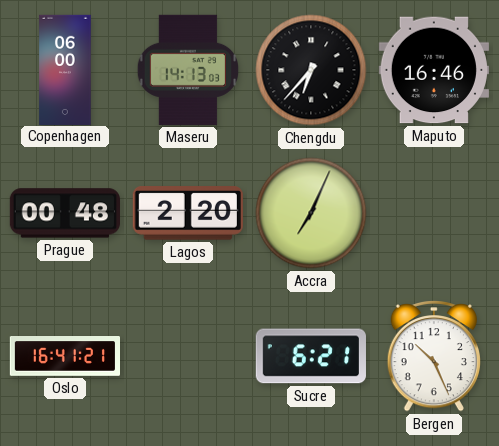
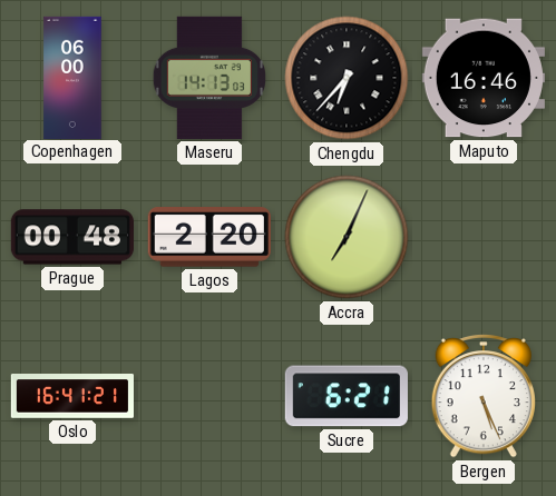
Bergen: 10:26 -> 5:26 (484, 397)
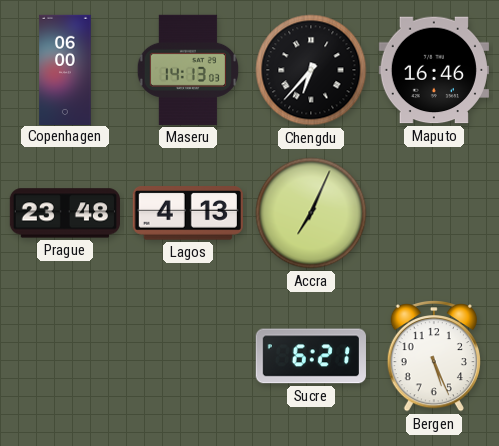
Prague: 00:48 -> 23:48 (64, 213)
Lagos: 2:20 -> 4:13 (188, 213)
Oslo: 16:41 -> none (71, 396)
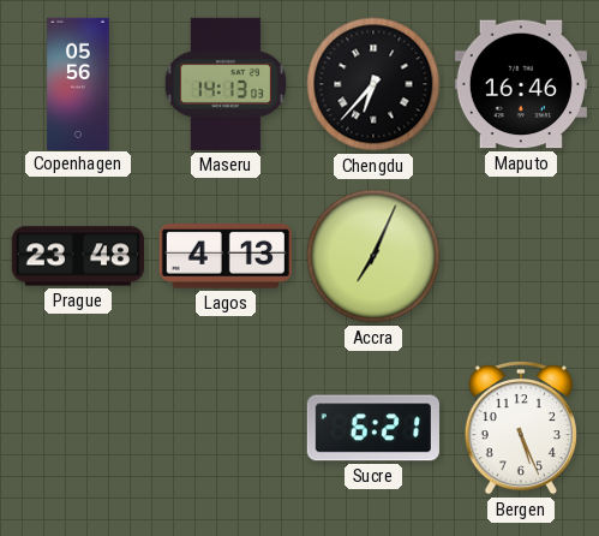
Copenhagen: 06:00 -> 05:56 (78, 83)
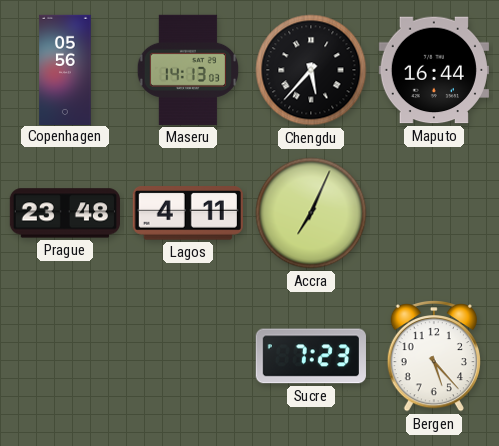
Chengdu: 6:37 -> 5:37 (311, 70)
Maputo: 16:46 -> 16:44 (434, 70)
Lagos: 4:13 -> 4:11 (188, 213)
Sucre: 6:21 -> 7:23 (311, 356)
Bergen: 5:26 -> 5:23 (434, 357)
